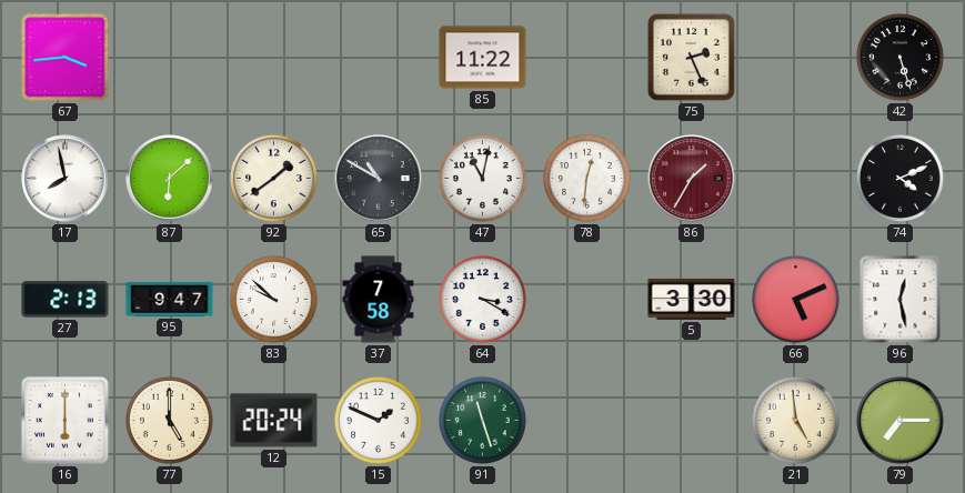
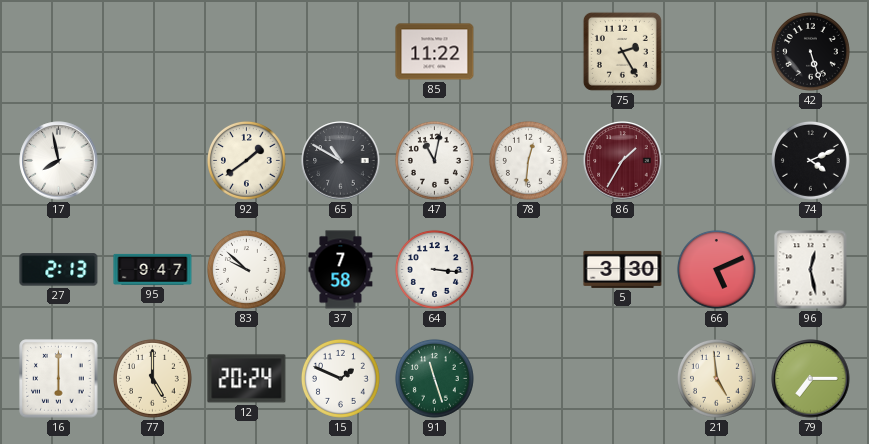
67: 3:44 -> none (66, 58)
75: 2:26 -> 2:25 (622, 51)
87: 6:08 -> none (170, 179)
64: 3:20 -> 3:16 (434, 269)
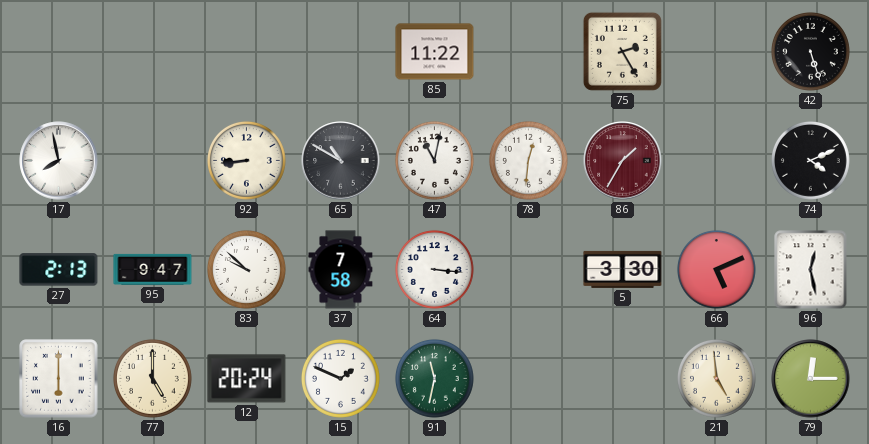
92: 1:39 -> 8:44 (246, 160)
91: 11:27 -> 11:32 (434, 378)
79: 7:15 -> 12:15 (811, 379)
